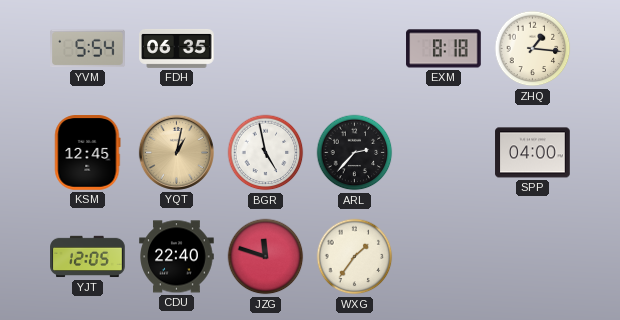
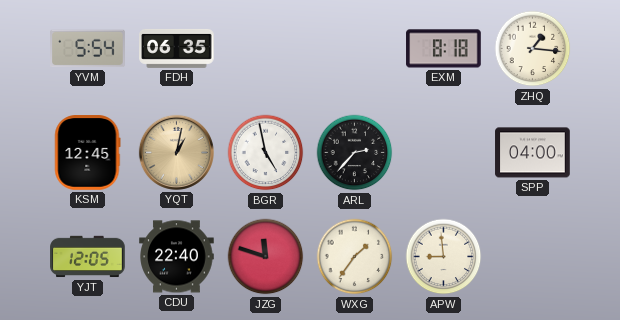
APW: none -> 8:59 (444, 257)
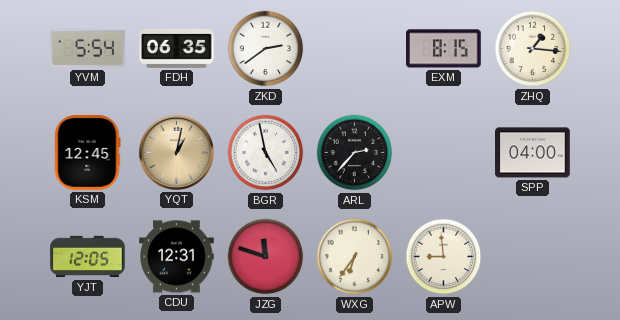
ZKD: none -> 2:39 (266, 49)
EXM: 8:18 -> 8:15 (444, 49)
CDU: 22:40 -> 12:31 (177, 257)
WXG: 1:36 -> 6:36 (355, 257)
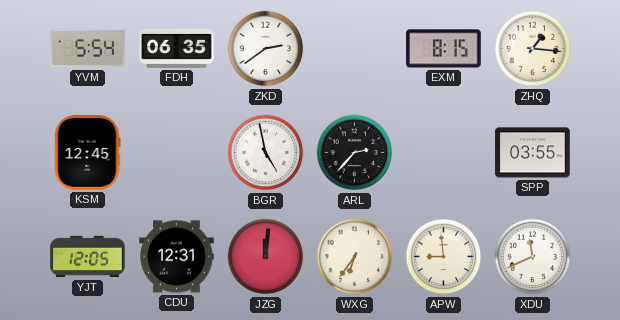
YQT: 1:02 -> none (176, 152)
SPP: 04:00 -> 03:55 (533, 153)
JZG: 11:48 -> 12:01 (266, 257)
XDU: none -> 11:41 (533, 257)
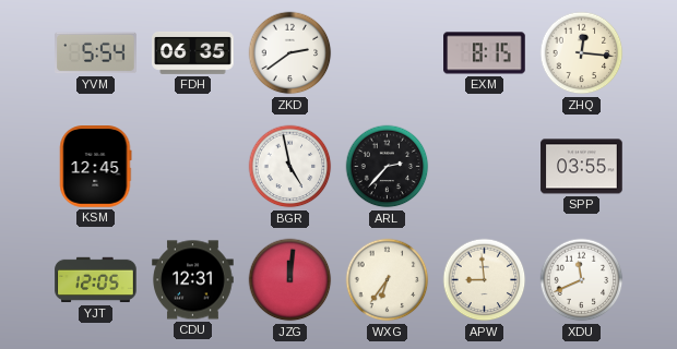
ZHQ: 1:16 -> 12:16 (582, 53)
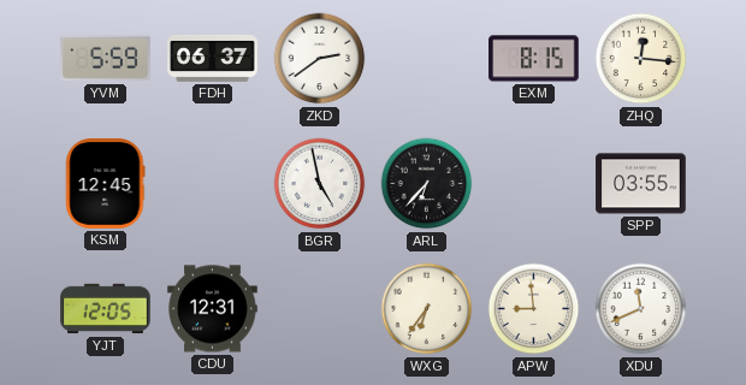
YVM: 5:54 -> 5:59 (106, 59)
FDH: 06:35 -> 06:37 (213, 58)
ARL: 2:37 -> 6:37 (427, 184)
JZG: 12:01 -> none (290, 280)
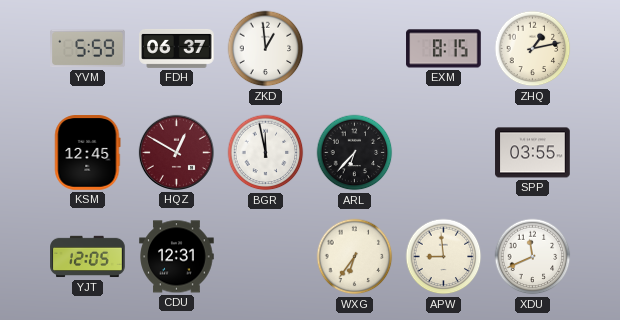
ZKD: 2:39 -> 12:59 (266, 49)
ZHQ: 12:16 -> 1:13 (533, 49)
HQZ: none -> 12:50 (176, 152)
BGR: 4:58 -> 11:58 (266, 153)
